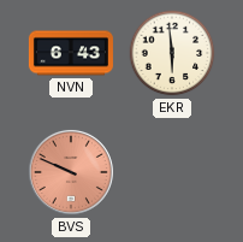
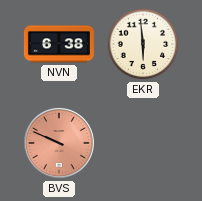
NVN: 6:43 -> 6:38 (59, 44)
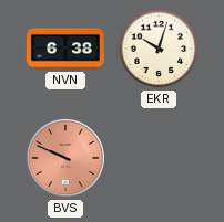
EKR: 5:59 -> 10:03 (159, 49)
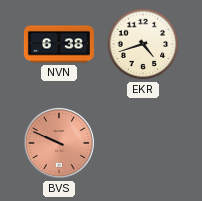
EKR: 10:03 -> 4:42 (143, 44)
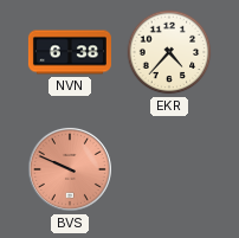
EKR: 4:42 -> 4:37 (169, 52)
